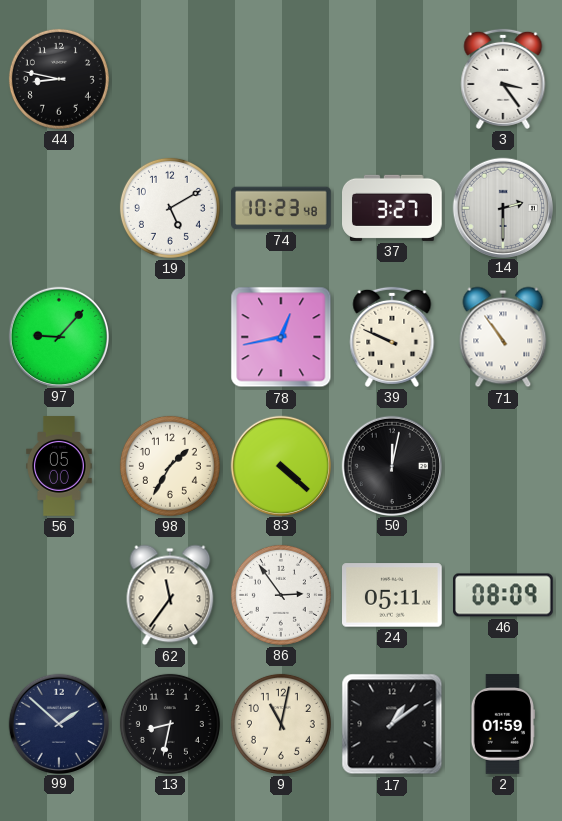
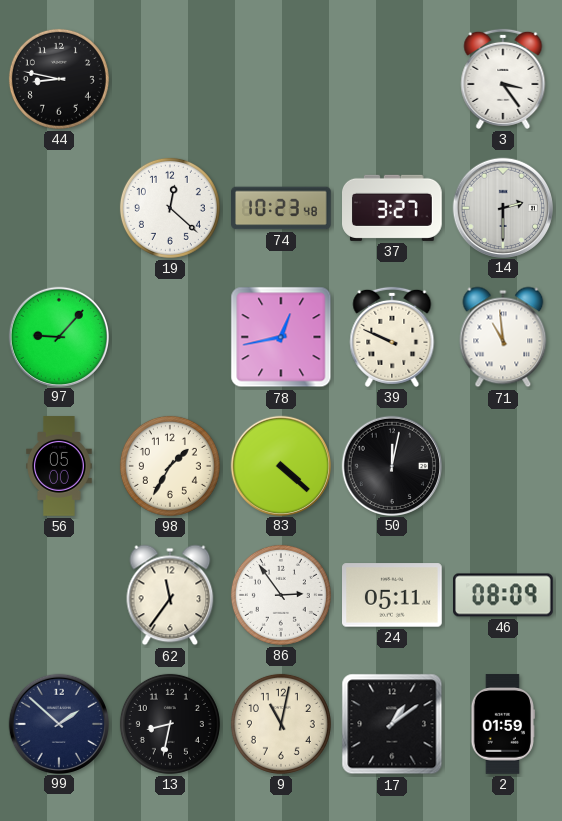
19: 5:10 -> 12:22 (170, 208)
71: 10:54 -> 10:59 (503, 337)
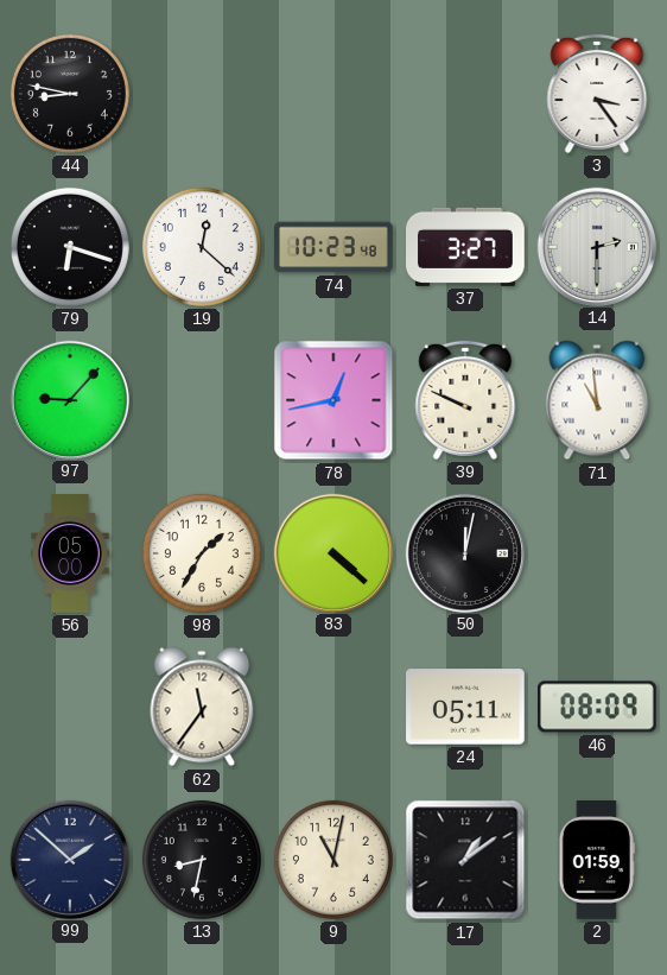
79: none -> 6:18 (70, 247)
86: 2:54 -> none (281, 595)
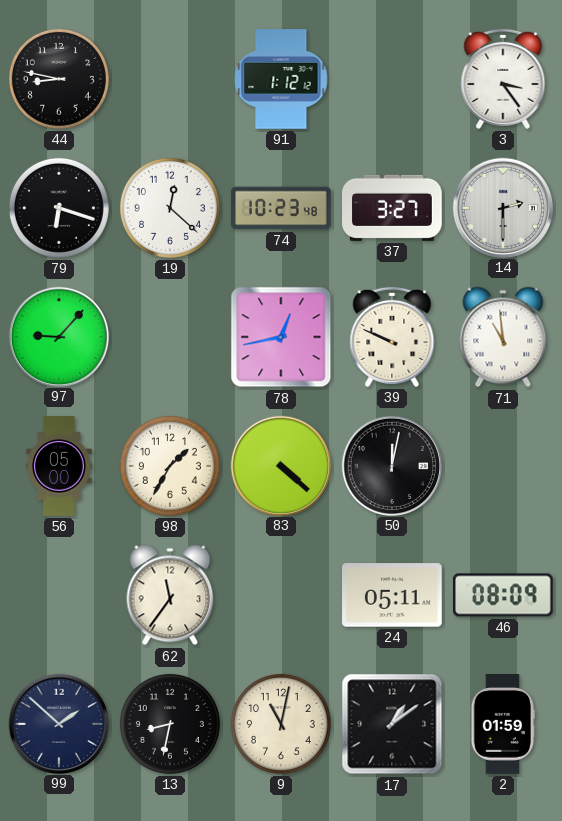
91: none -> 1:12 (281, 79)
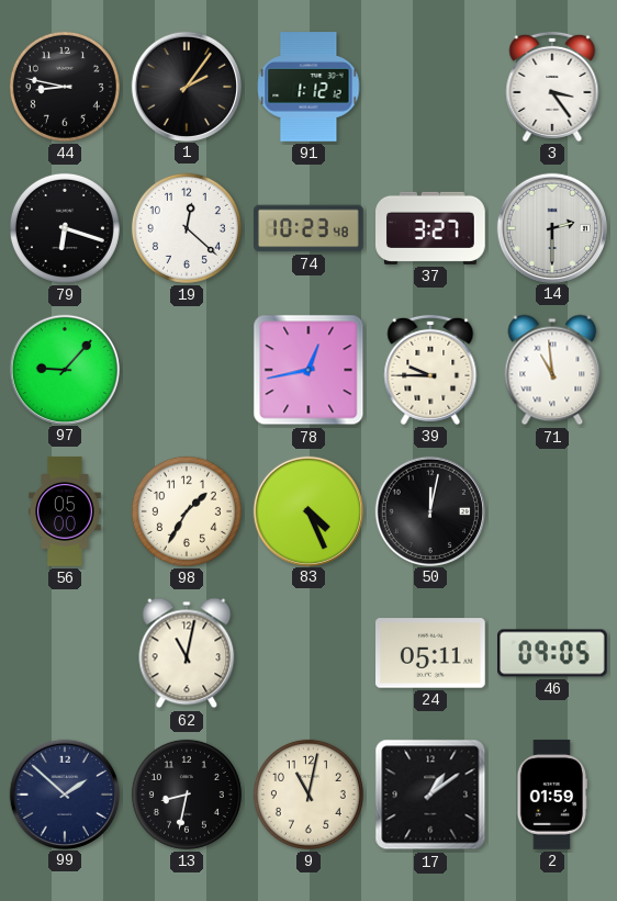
1: none -> 2:06 (186, 86)
39: 9:49 -> 9:45 (430, 370)
83: 4:22 -> 4:26 (307, 510)
62: 11:36 -> 11:02 (187, 653)
46: 08:09 -> 09:05 (553, 653)
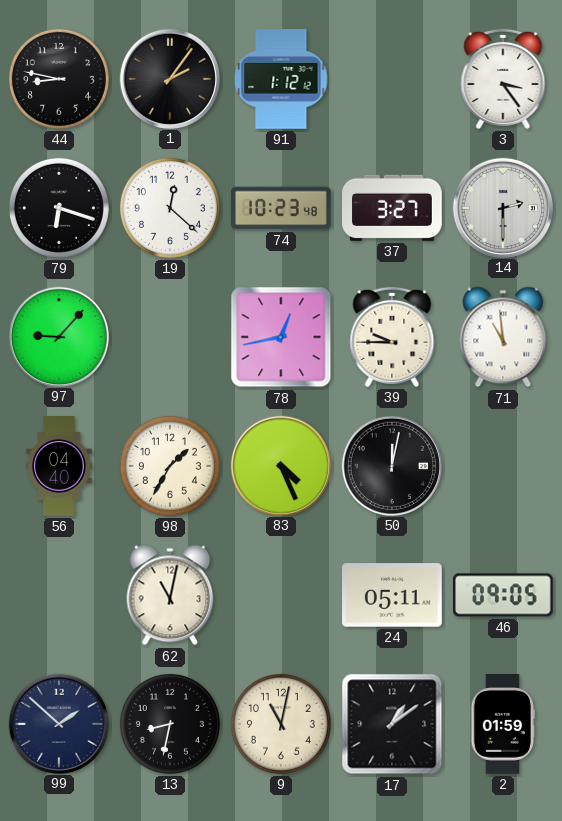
56: 05:00 -> 04:40 (59, 466)
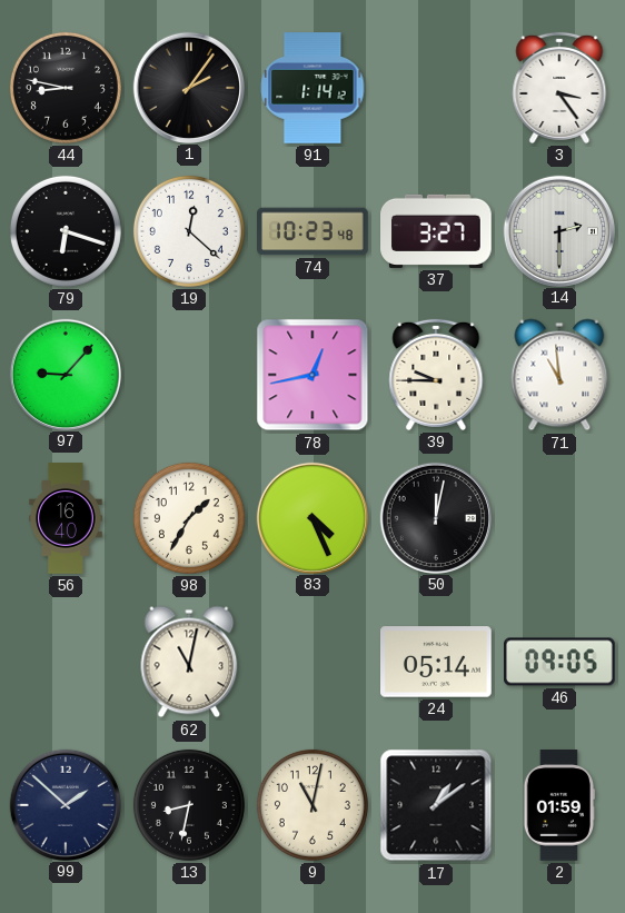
91: 1:12 -> 1:14 (312, 88)
56: 04:40 -> 16:40 (66, 518)
24: 05:11 -> 05:14 (437, 662)
